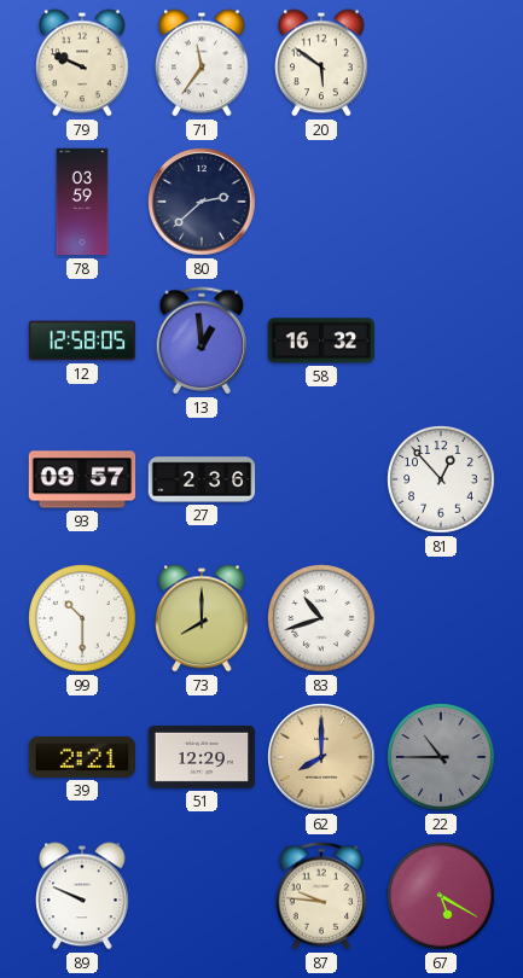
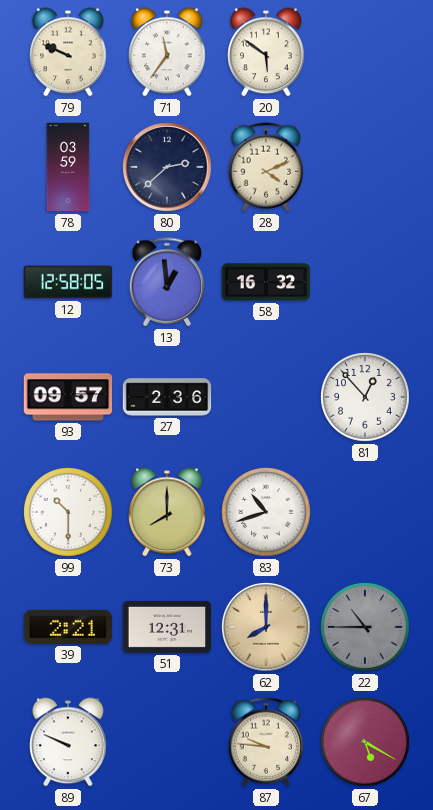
28: none -> 4:11 (266, 167)
51: 12:29 -> 12:31 (167, 627)
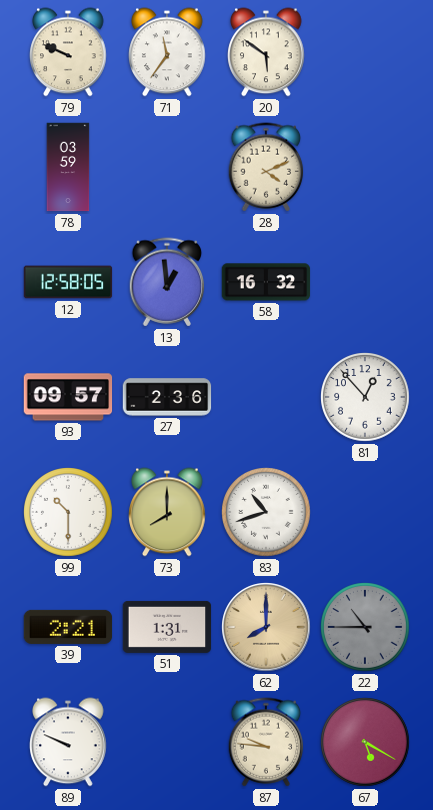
80: 2:38 -> none (167, 167)
51: 12:31 -> 1:31 (167, 627)
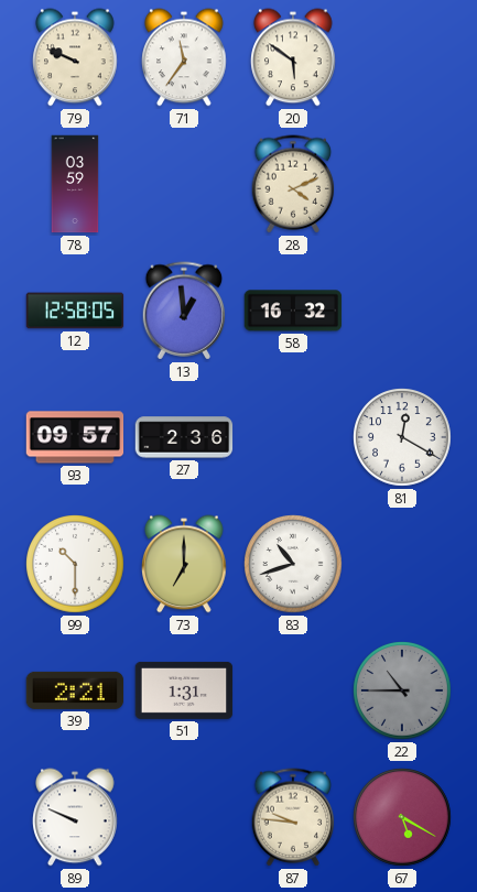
81: 12:53 -> 12:20 (402, 437)
73: 8:00 -> 7:00 (184, 564)
62: 8:00 -> none (266, 627)
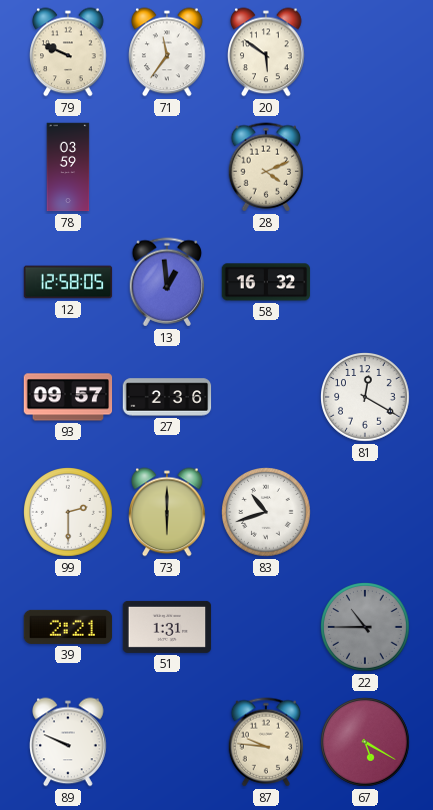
99: 10:30 -> 2:30 (68, 512)
73: 7:00 -> 6:00 (167, 512)
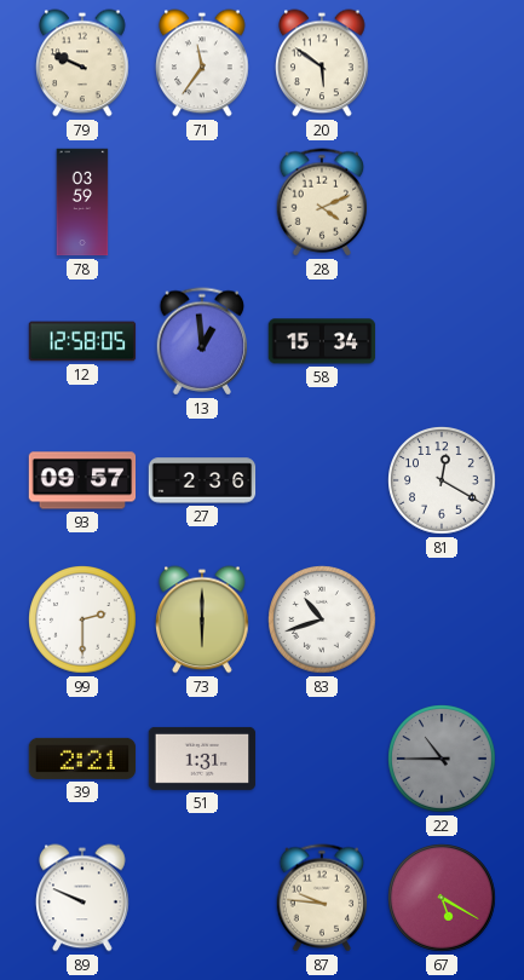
58: 16:32 -> 15:34 (322, 341)
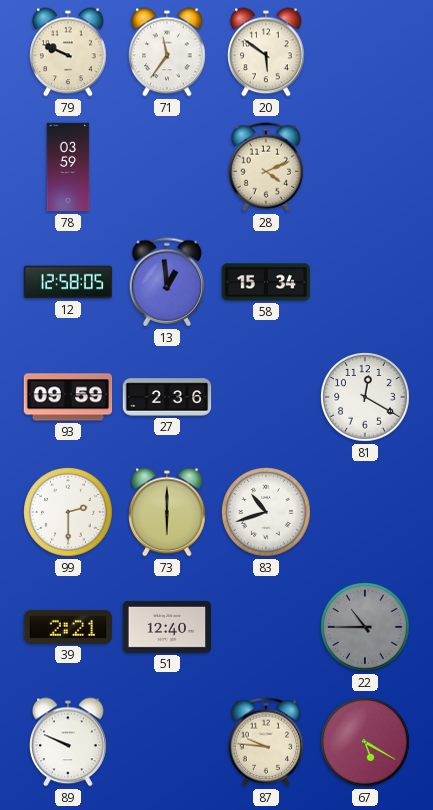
93: 09:57 -> 09:59 (68, 397)
51: 1:31 -> 12:40 (167, 627)
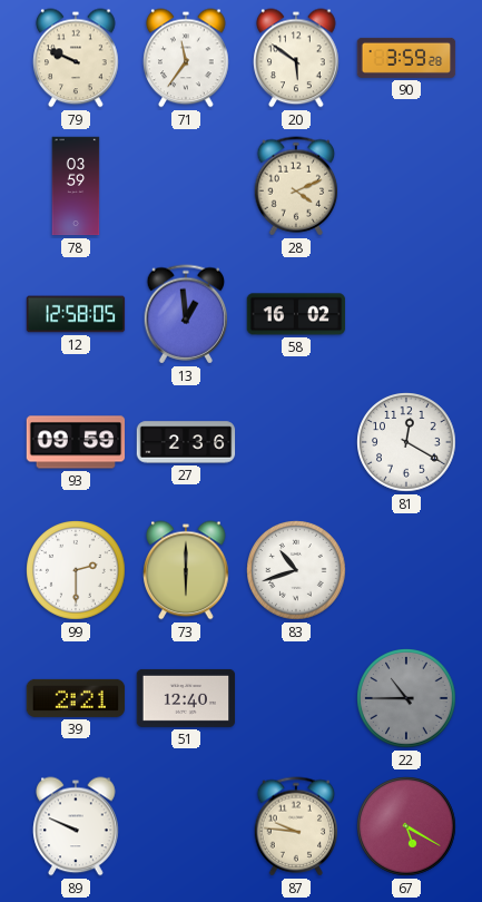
90: none -> 3:59 (406, 58)
58: 15:34 -> 16:02 (296, 314)
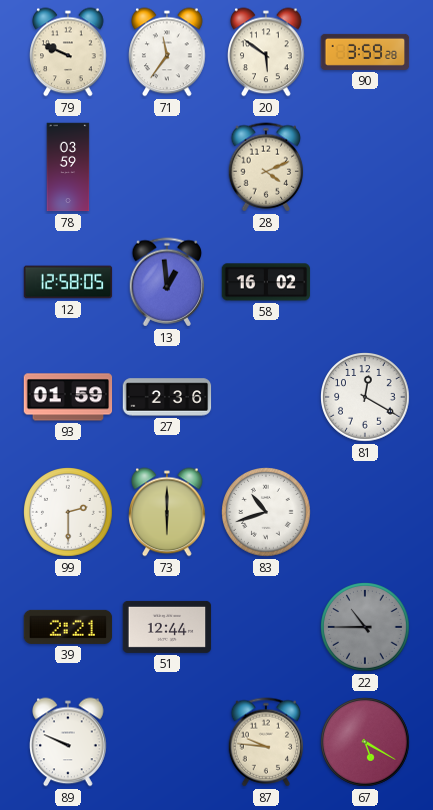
93: 09:59 -> 01:59 (68, 397)
51: 12:40 -> 12:44 (167, 627)
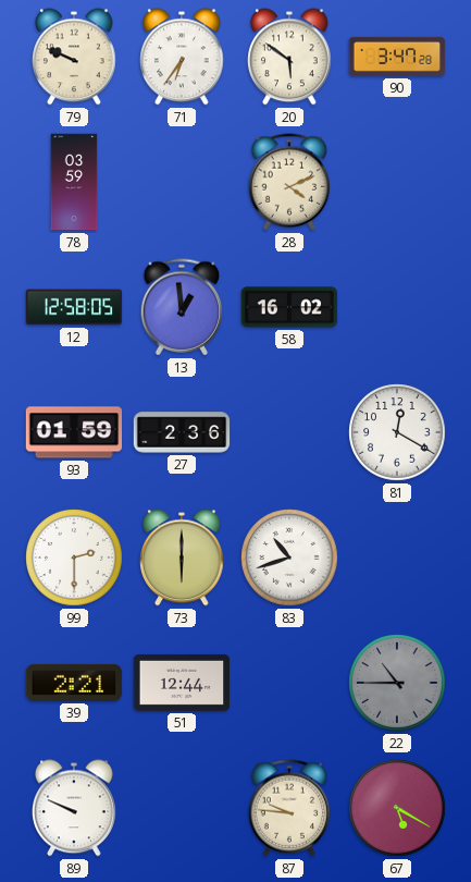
71: 11:36 -> 6:36 (182, 57)
90: 3:59 -> 3:47 (397, 57)
